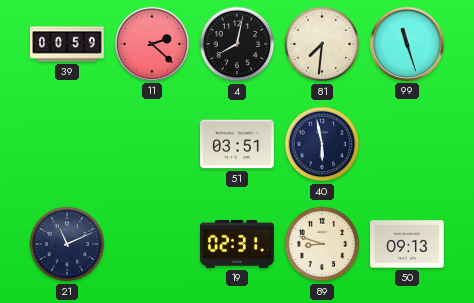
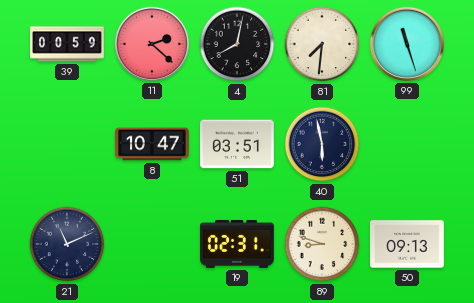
8: none -> 10:47 (153, 144)
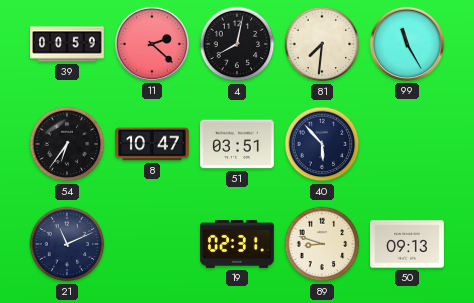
99: 11:27 -> 11:25 (407, 44)
54: none -> 6:36 (67, 144)
40: 5:58 -> 5:53 (322, 144)
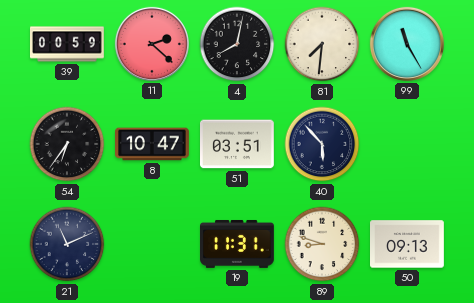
19: 02:31 -> 11:31 (238, 244)
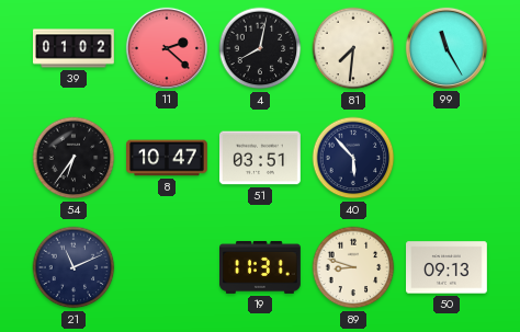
39: 00:59 -> 01:02 (74, 48)
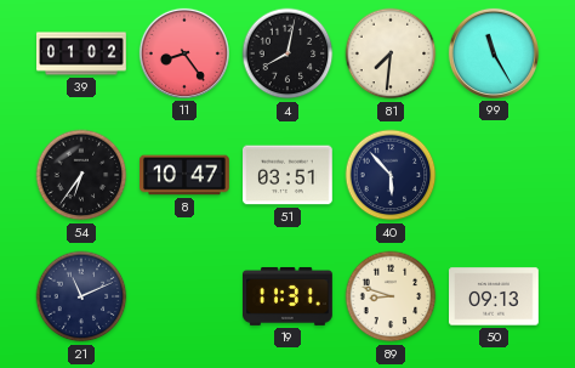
11: 2:22 -> 8:24 (184, 53)
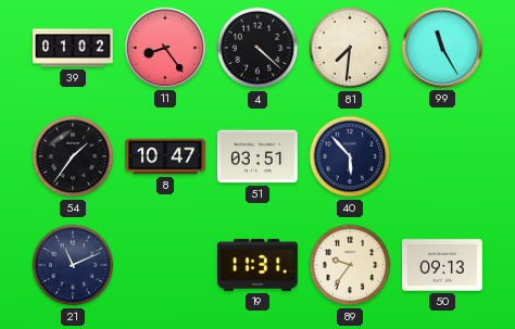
4: 8:02 -> 4:22 (257, 48)
54: 6:36 -> 1:36 (73, 156)
89: 8:48 -> 9:36 (350, 265)
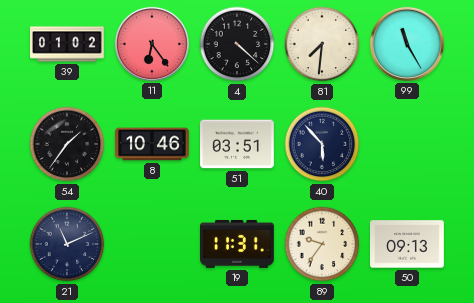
11: 8:24 -> 6:24 (152, 44)
8: 10:47 -> 10:46 (153, 144)
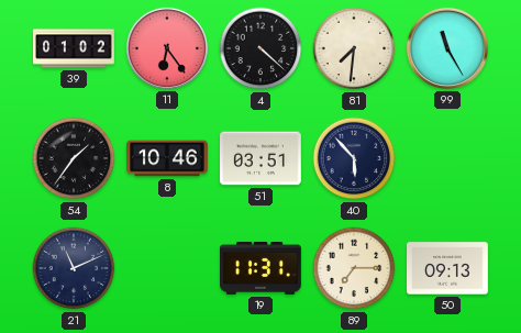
89: 9:36 -> 7:15 (354, 268)
